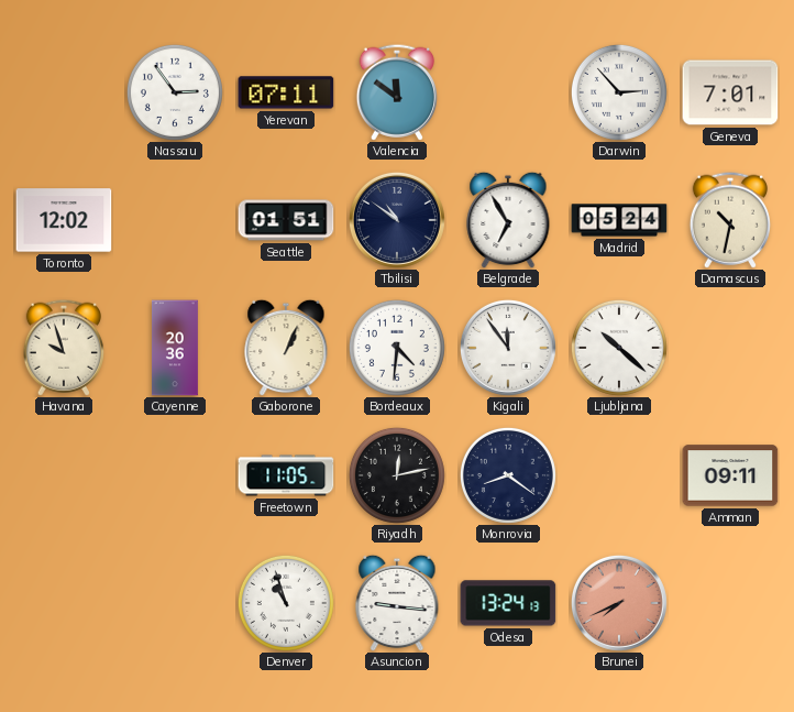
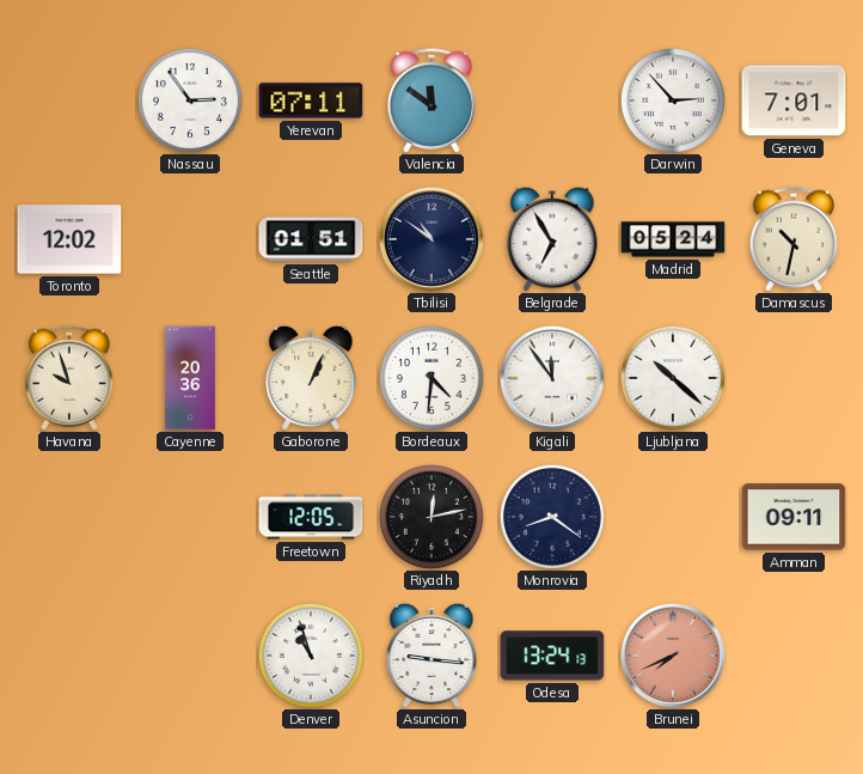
Freetown: 11:05 -> 12:05 (311, 517)
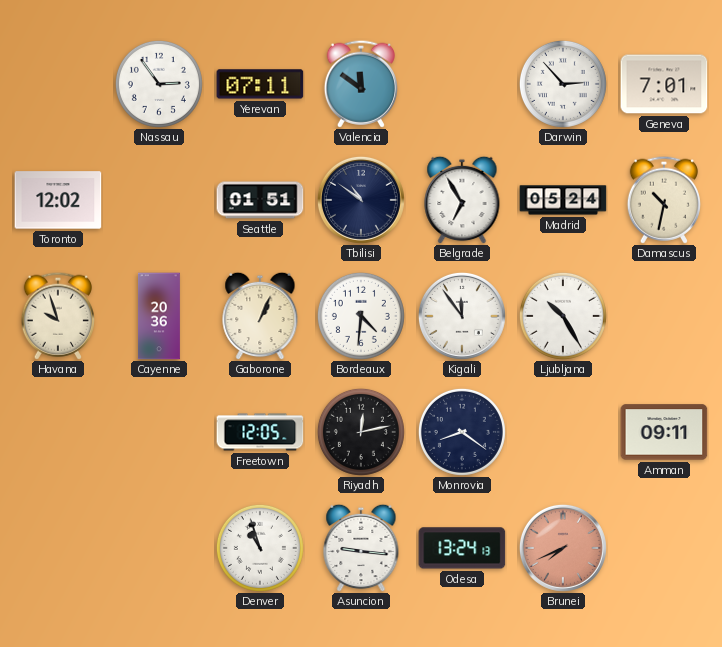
Ljubljana: 10:22 -> 10:25 (563, 316)
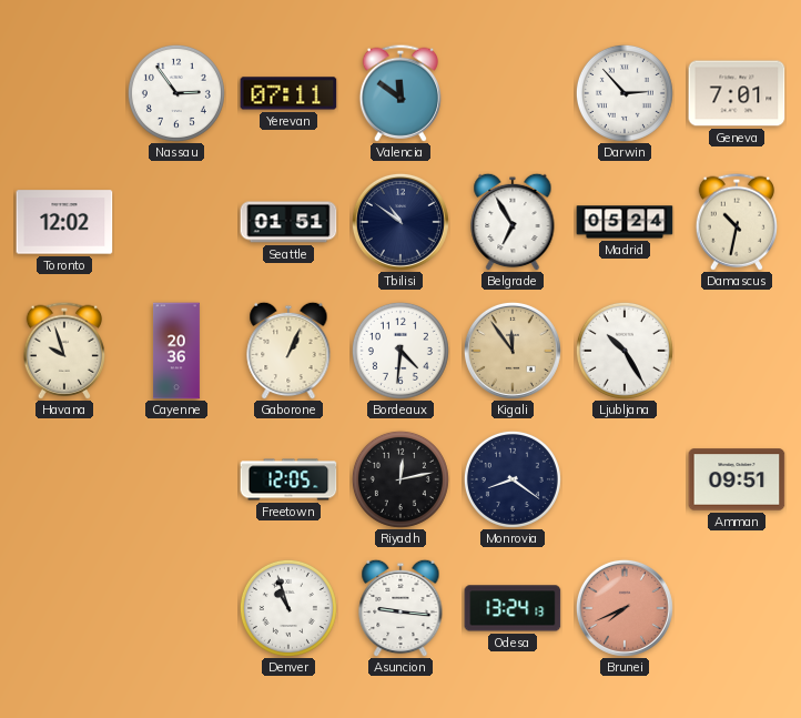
Kigali dial: white -> champagne (513, 351)
Amman: 09:11 -> 09:51 (737, 479)
